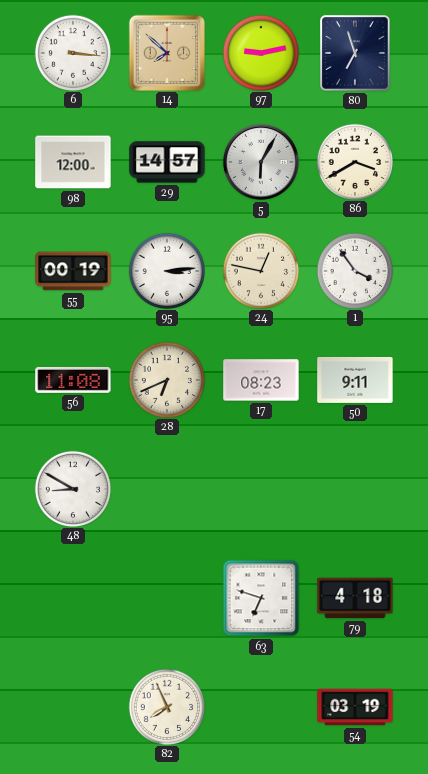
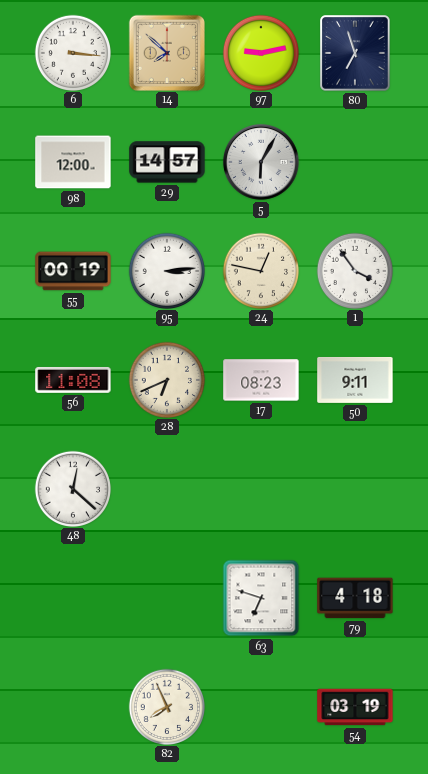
86: 3:40 -> none (354, 161)
48: 8:50 -> 12:22 (72, 488)
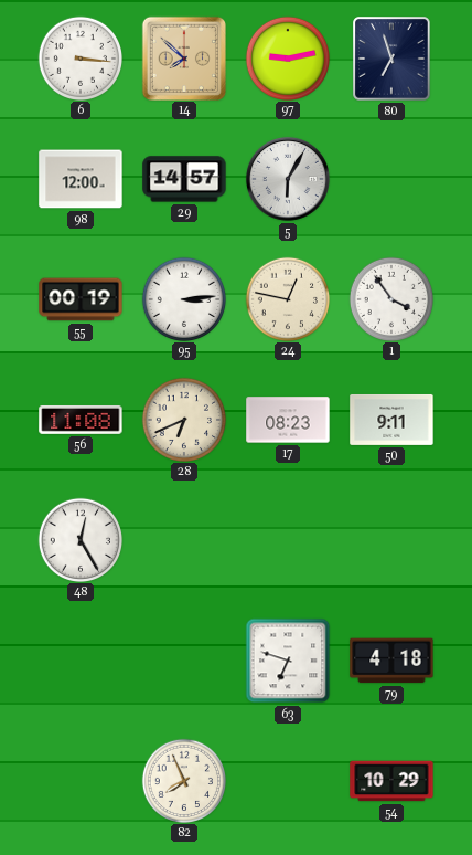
48: 12:22 -> 12:25 (79, 539)
54: 03:19 -> 10:29 (391, 781)
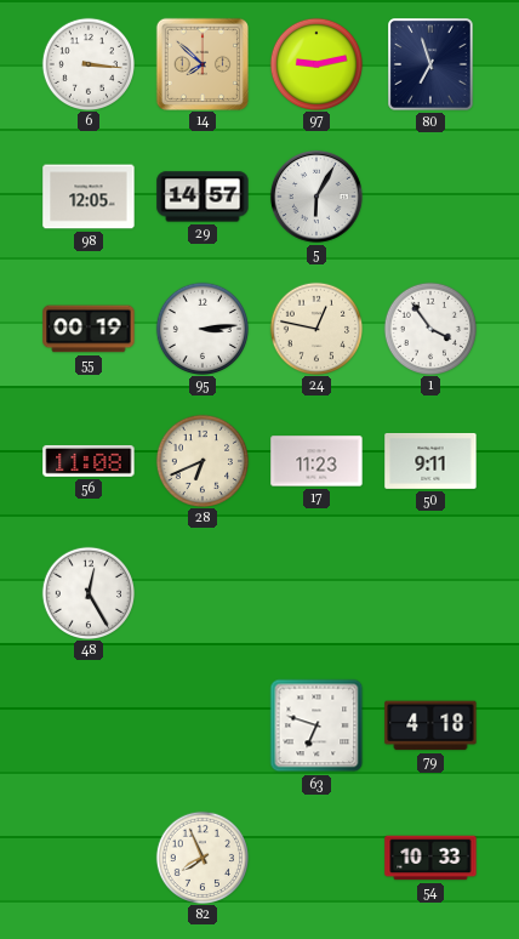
98: 12:00 -> 12:05 (89, 197)
17: 08:23 -> 11:23 (316, 461)
54: 10:29 -> 10:33 (430, 858)
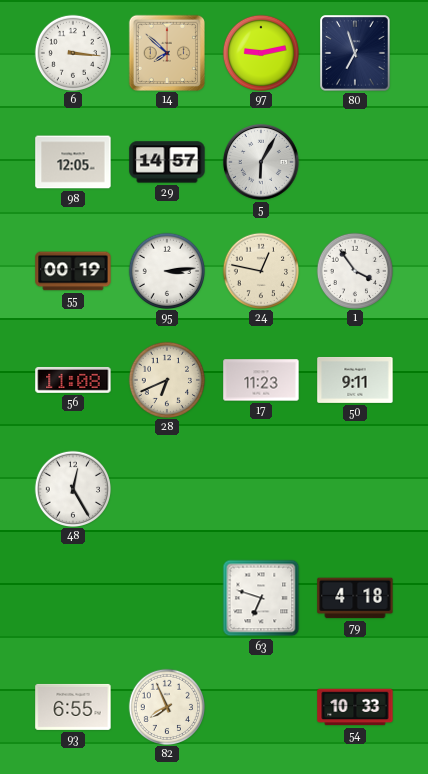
93: none -> 6:55 (73, 707)
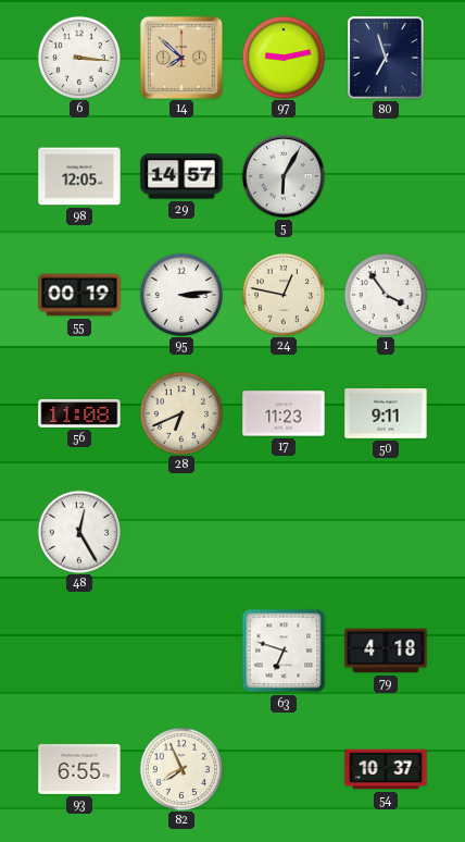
54: 10:33 -> 10:37 (386, 769)
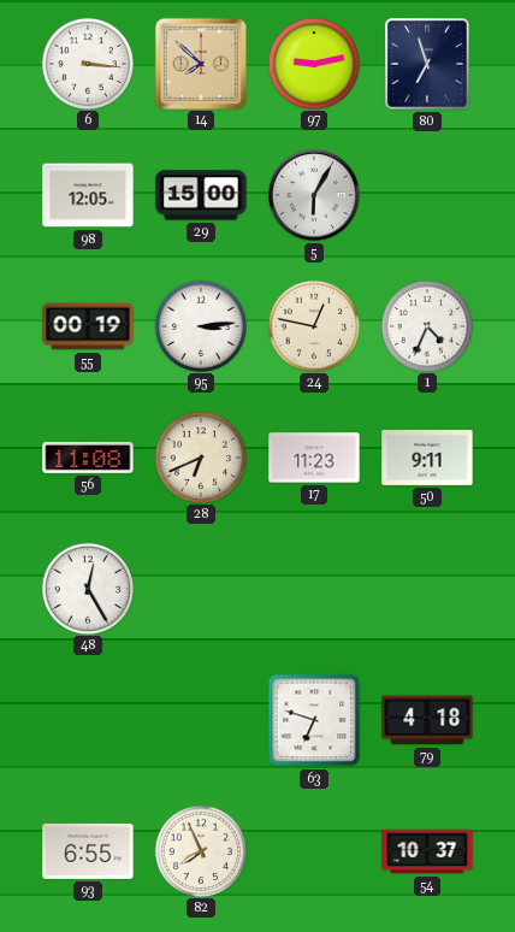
29: 14:57 -> 15:00 (201, 195)
1: 3:54 -> 4:34 (426, 325)
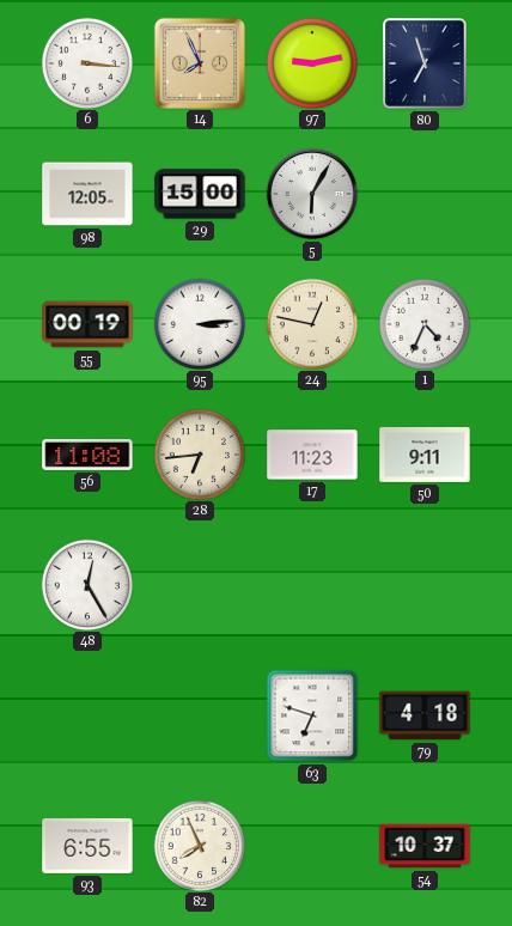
14: 7:52 -> 7:56 (199, 62)
28: 6:41 -> 6:44 (199, 453)
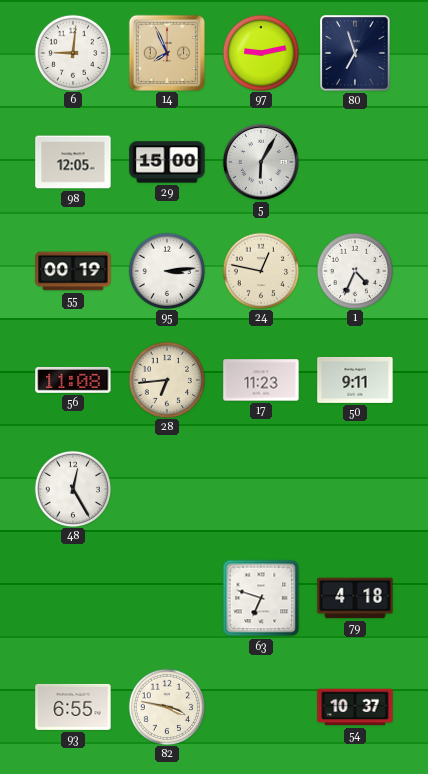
6: 3:16 -> 9:01 (72, 52)
82: 7:56 -> 3:47 (166, 706)
